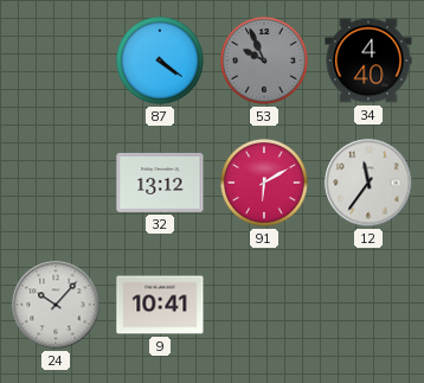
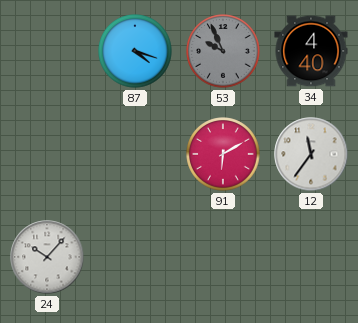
87: 4:21 -> 4:18 (135, 51)
32: 13:12 -> none (160, 183)
9: 10:41 -> none (160, 305)
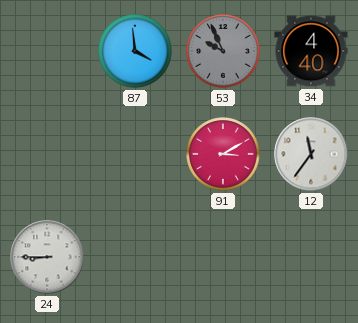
87: 4:18 -> 3:59 (135, 51)
91: 6:10 -> 3:10 (223, 154)
24: 10:07 -> 8:45 (47, 257)
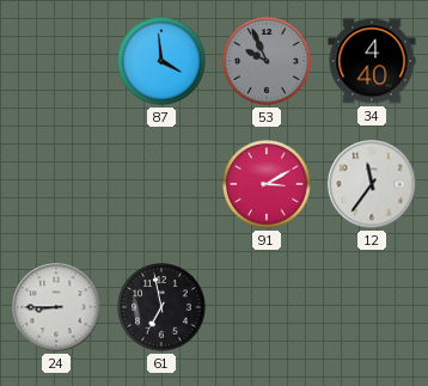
61: none -> 6:58 (161, 307)
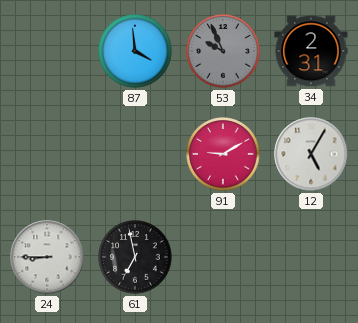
34: 4:40 -> 2:31 (311, 51)
91: 3:10 -> 9:10 (223, 154)
12: 11:36 -> 5:05 (311, 154)
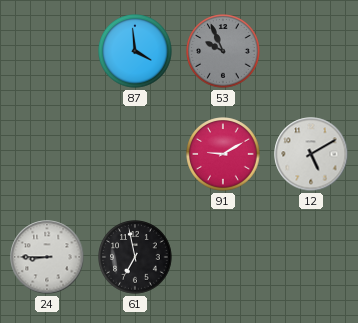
34: 2:31 -> none (311, 51)
12: 5:05 -> 5:10 (311, 154)
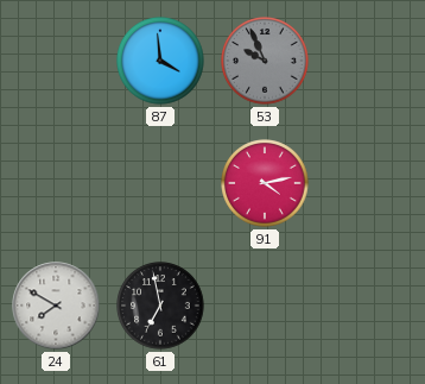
91: 9:10 -> 4:13 (265, 183)
12: 5:10 -> none (311, 154)
24: 8:45 -> 7:50 (56, 306)
